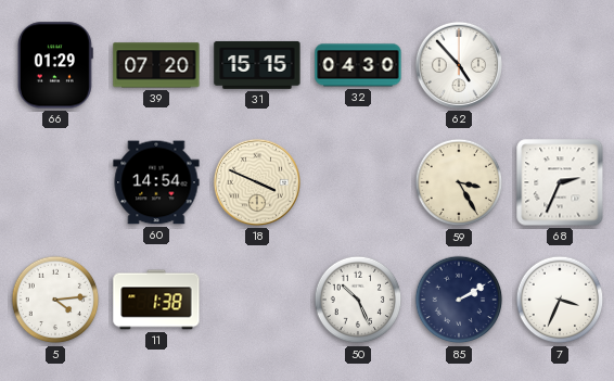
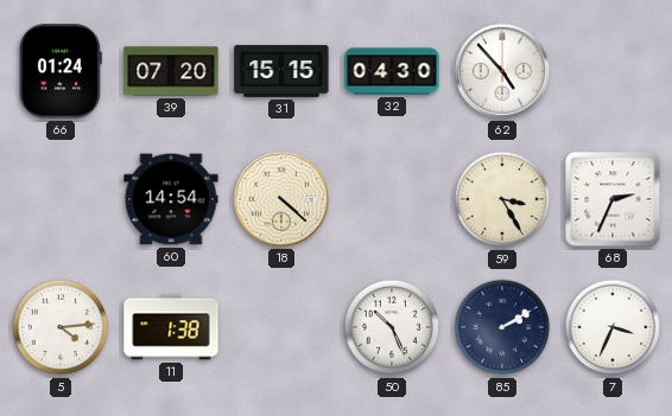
66: 01:29 -> 01:24 (61, 71)
18: 3:49 -> 4:22 (281, 199)
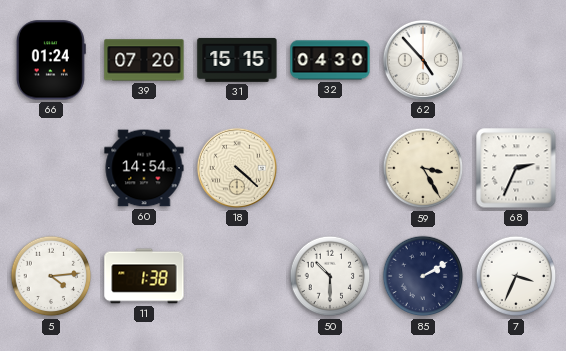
50: 10:26 -> 10:30 (330, 276)
